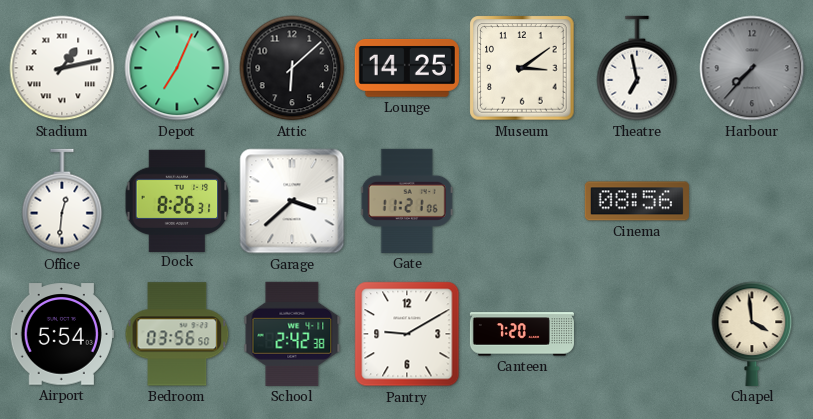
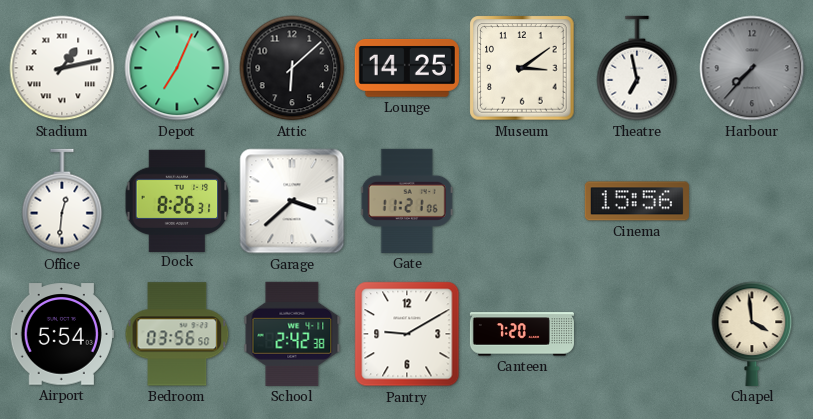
Cinema: 08:56 -> 15:56 (637, 201)
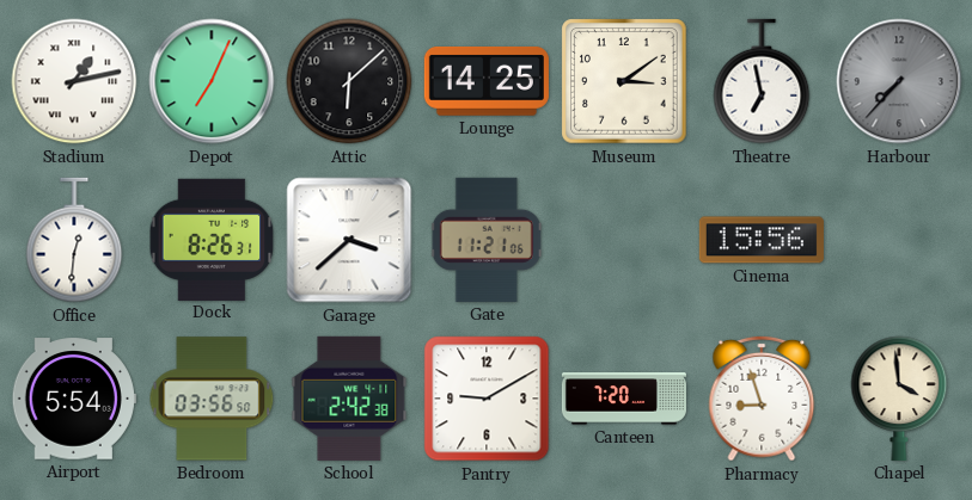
Pharmacy: none -> 8:57 (762, 399)
